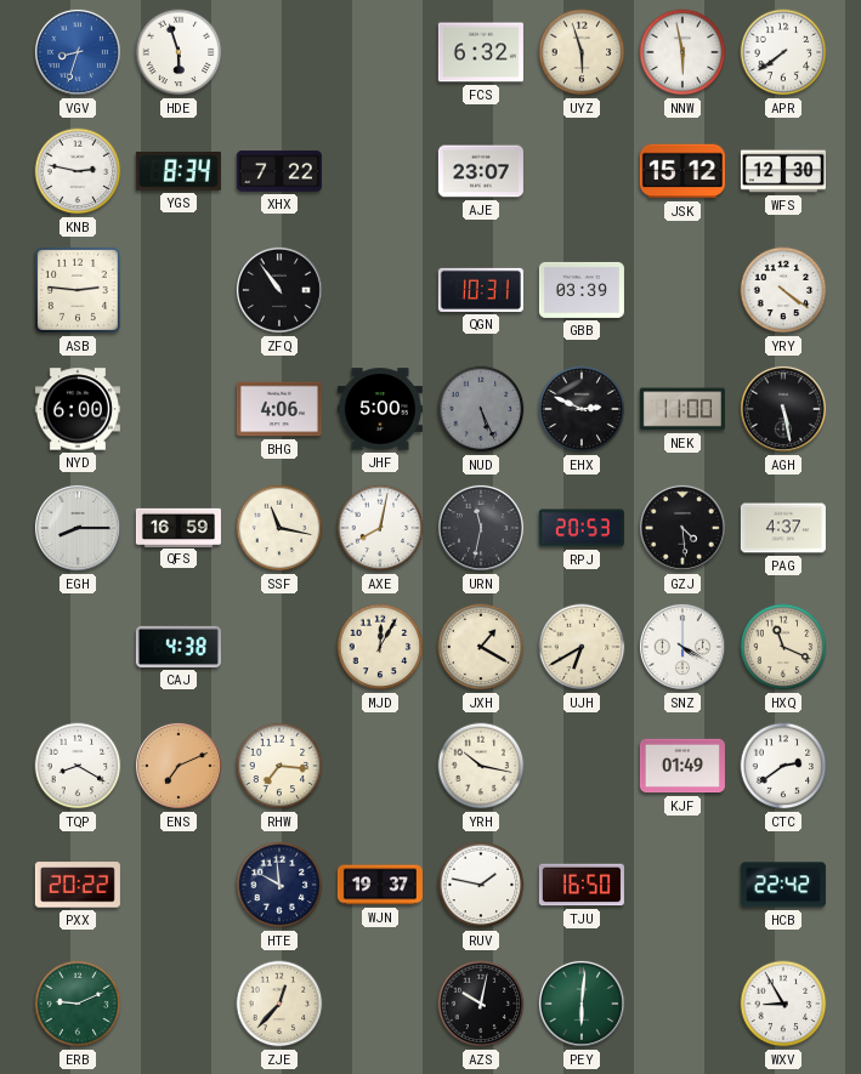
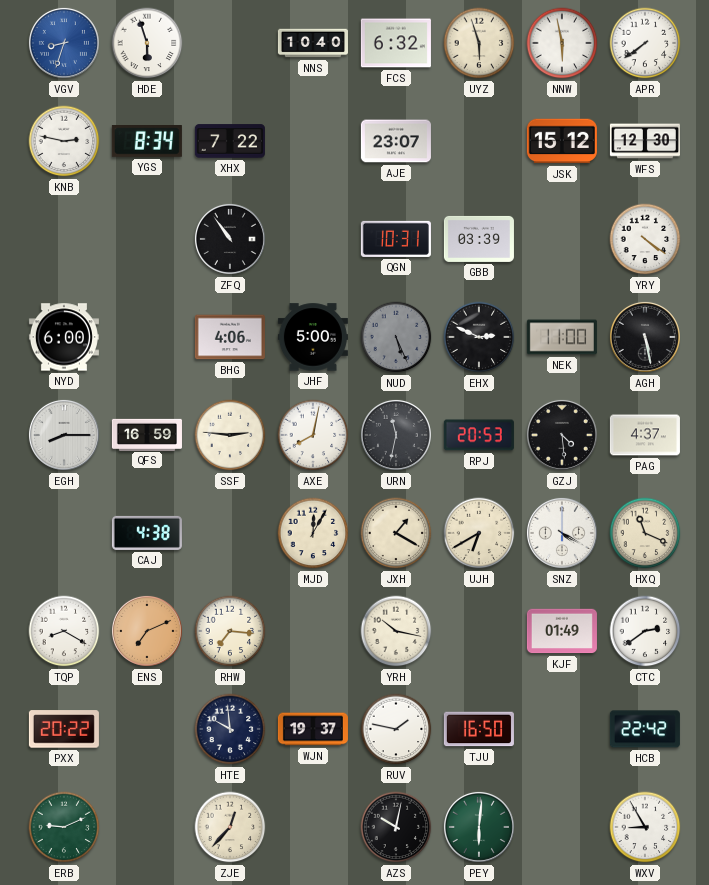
NNS: none -> 10:40 (313, 43)
ASB: 2:46 -> none (78, 290)
SSF: 11:17 -> 2:46 (230, 435)
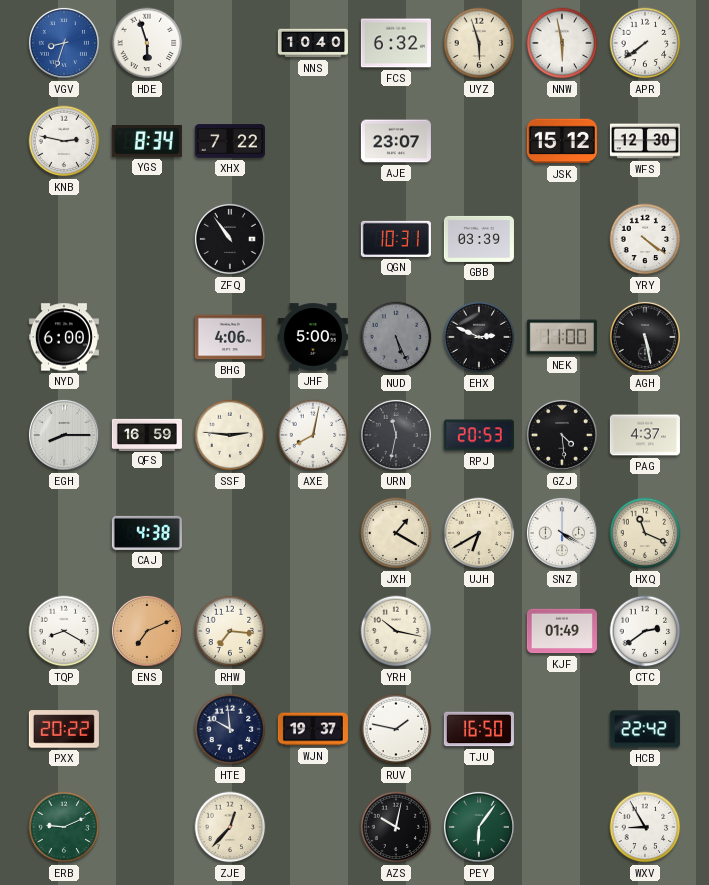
MJD: 12:05 -> none (313, 533)
PEY: 6:01 -> 6:06 (479, 827)
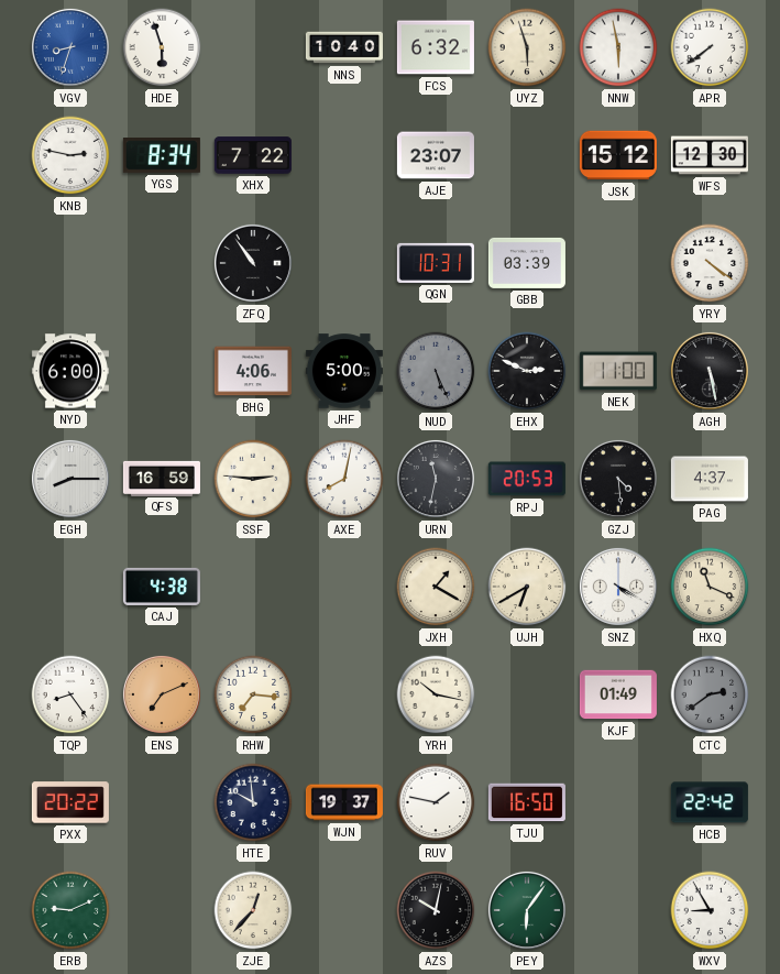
TQP: 8:20 -> 8:24 (70, 694)
CTC dial: white -> grey (710, 694)
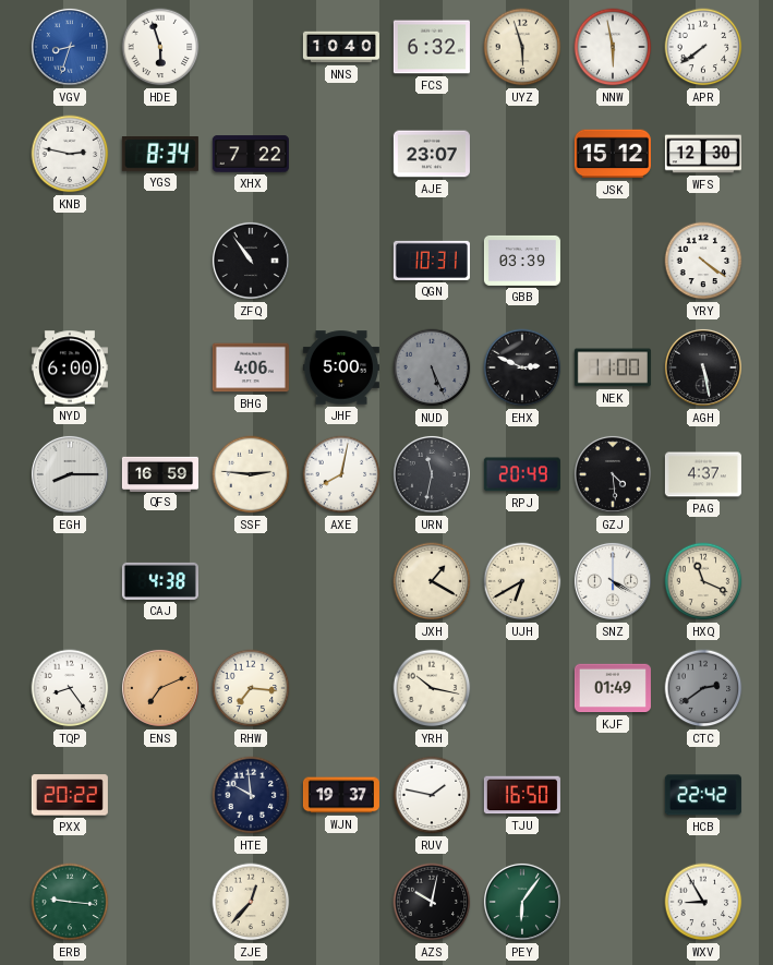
RPJ: 20:53 -> 20:49 (522, 474)
ERB: 9:11 -> 9:16 (70, 902)
